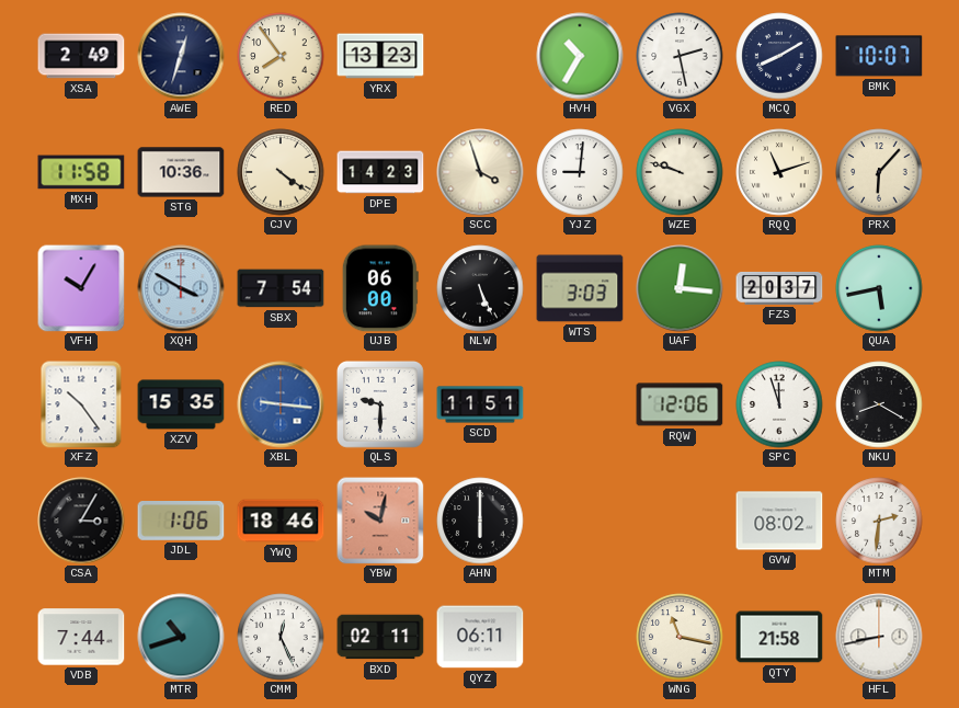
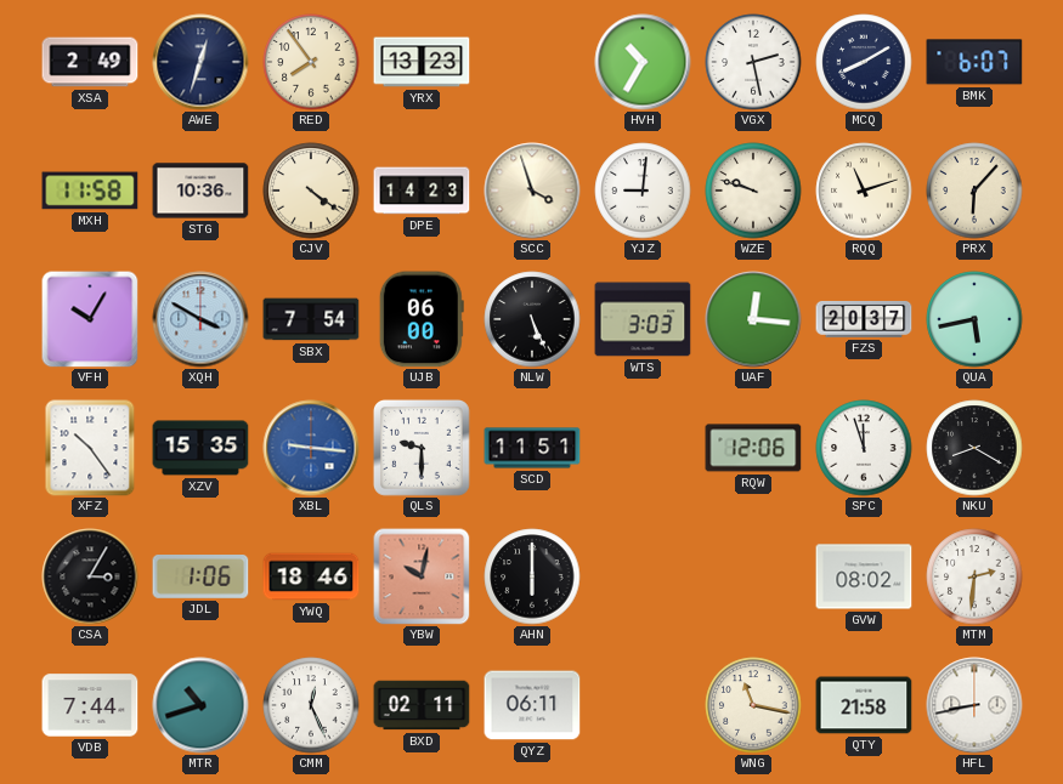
BMK: 10:07 -> 6:07 (974, 62)
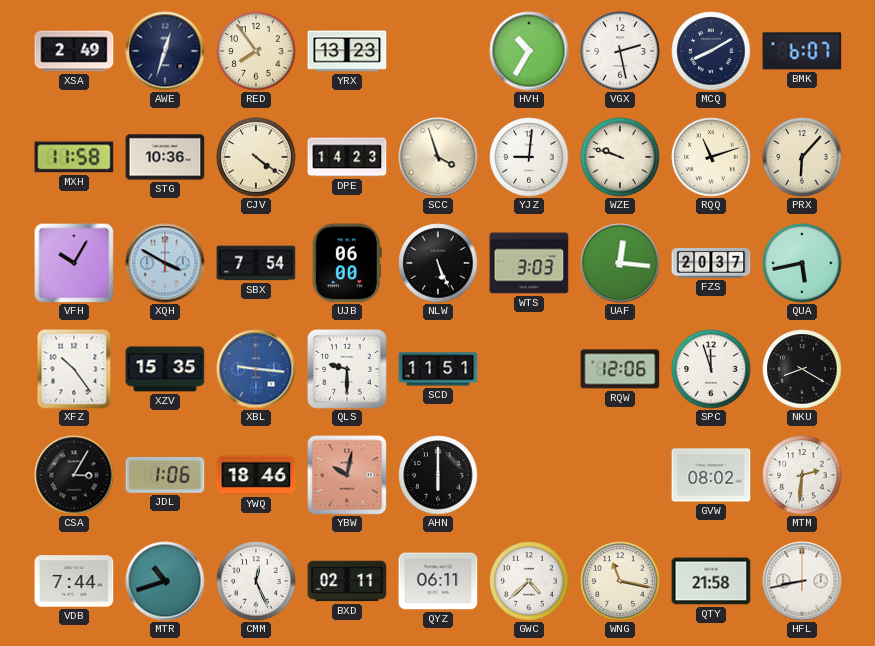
GWC: none -> 4:38 (529, 581)
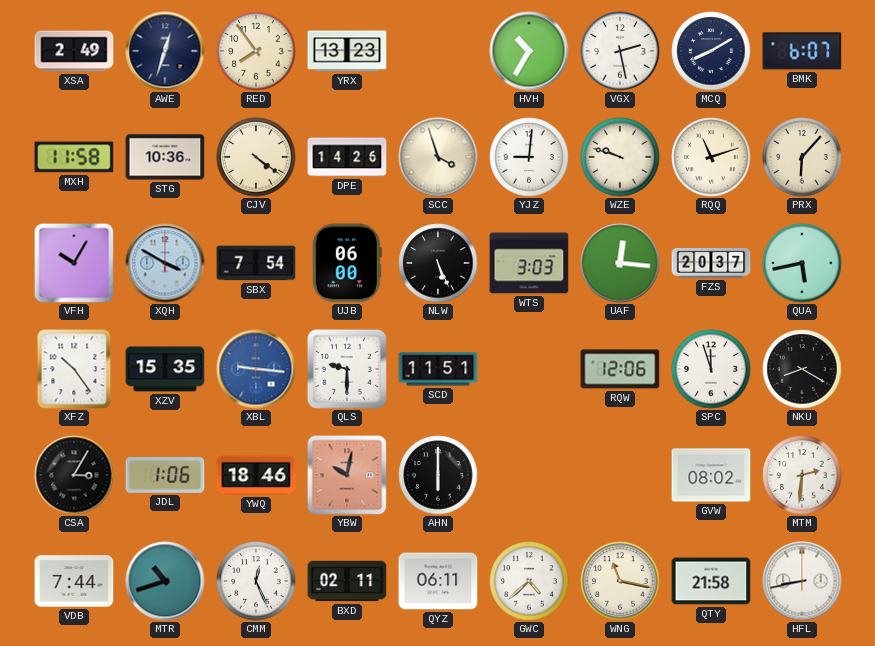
DPE: 14:23 -> 14:26 (347, 157)
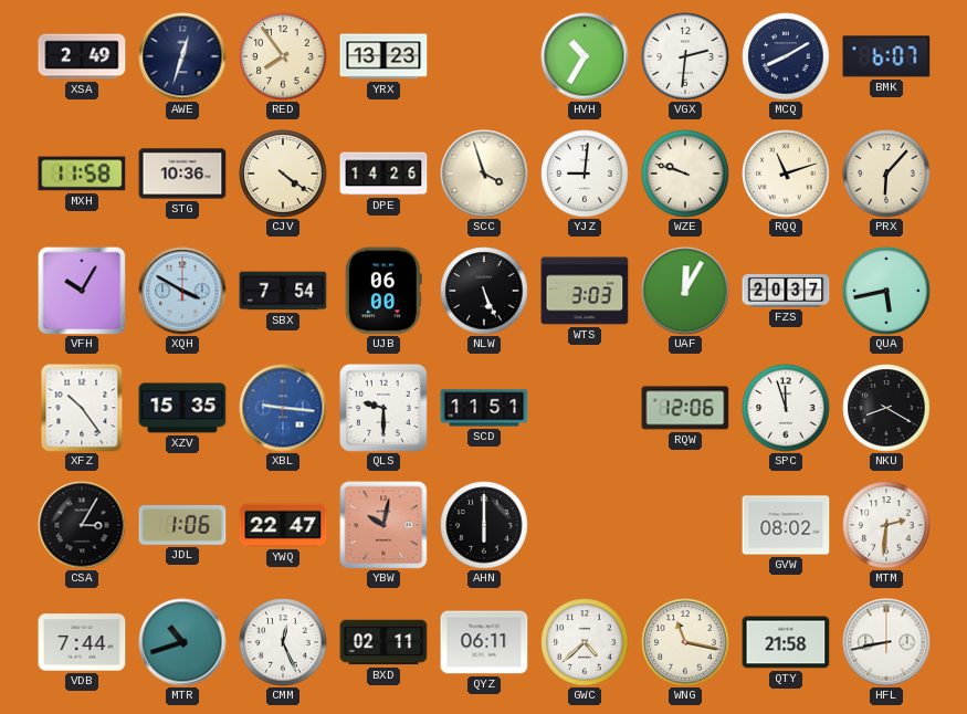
VGX: 2:28 -> 2:31 (685, 56)
UAF: 12:16 -> 12:05 (685, 291)
YWQ: 18:46 -> 22:47 (283, 525)
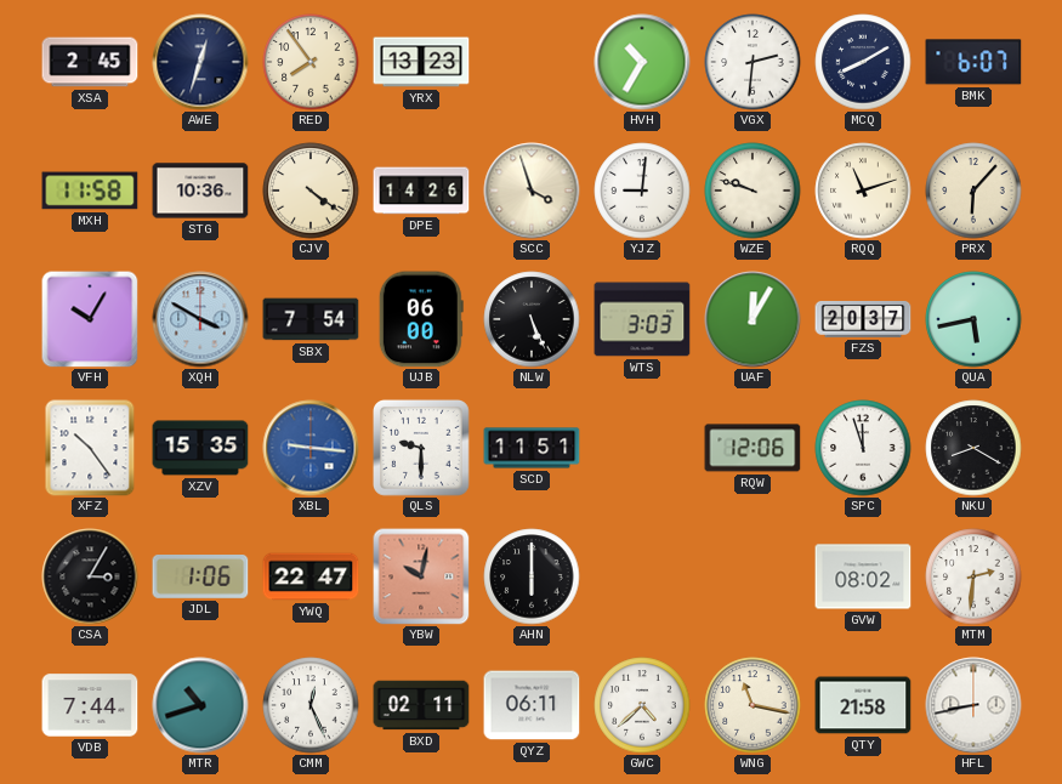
XSA: 2:49 -> 2:45 (90, 62)
